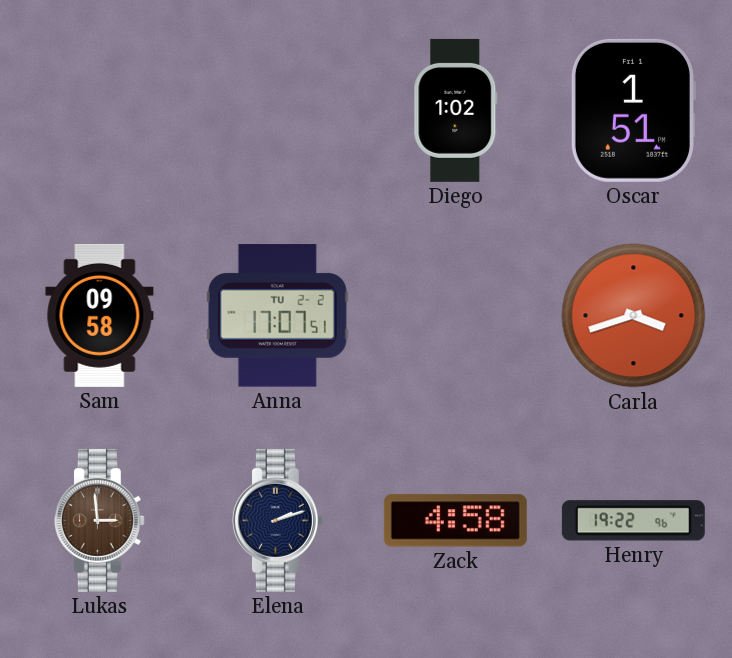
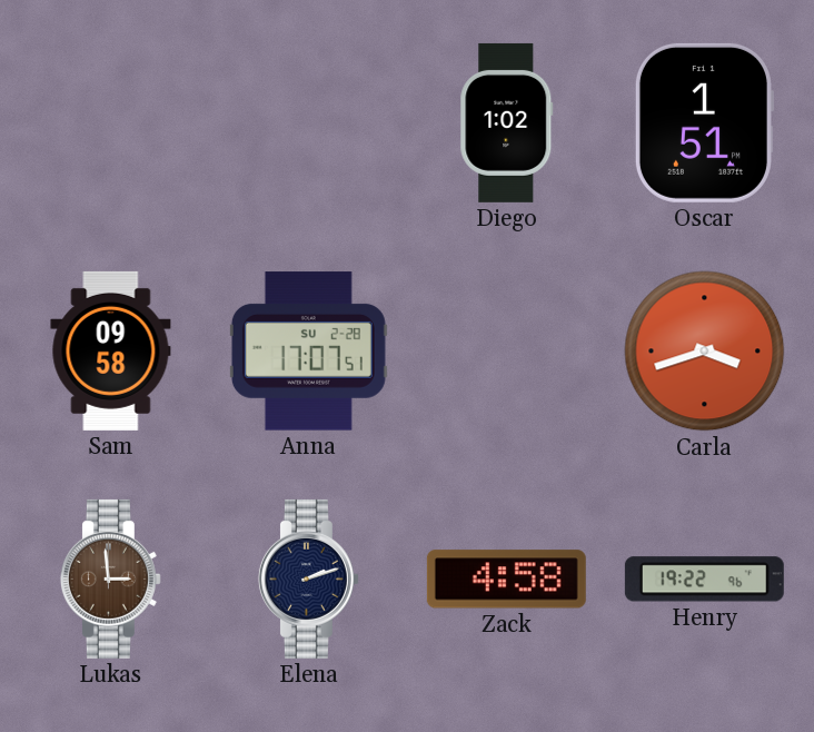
Anna date: TU 2-2 -> SU 2-28 (308, 352)
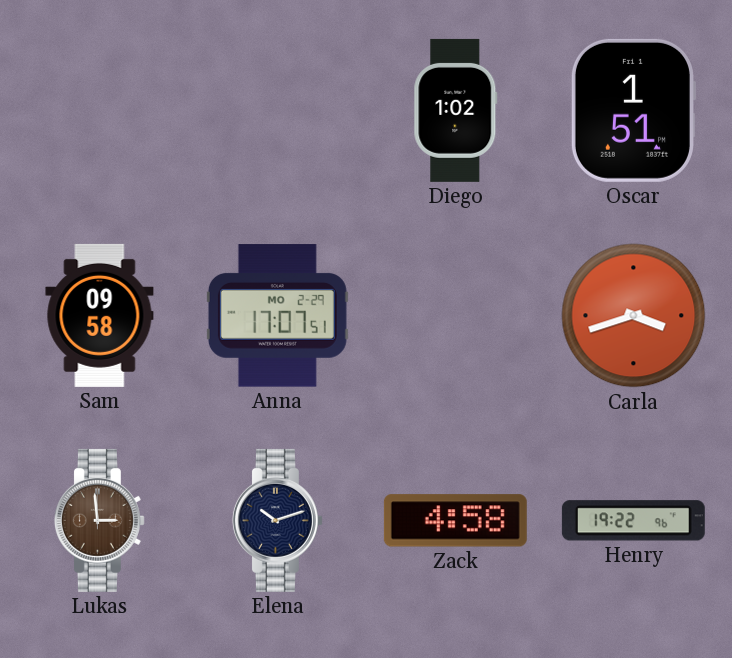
Anna date: SU 2-28 -> MO 2-29 (277, 316)
Elena: 2:12 -> 10:12 (277, 520)
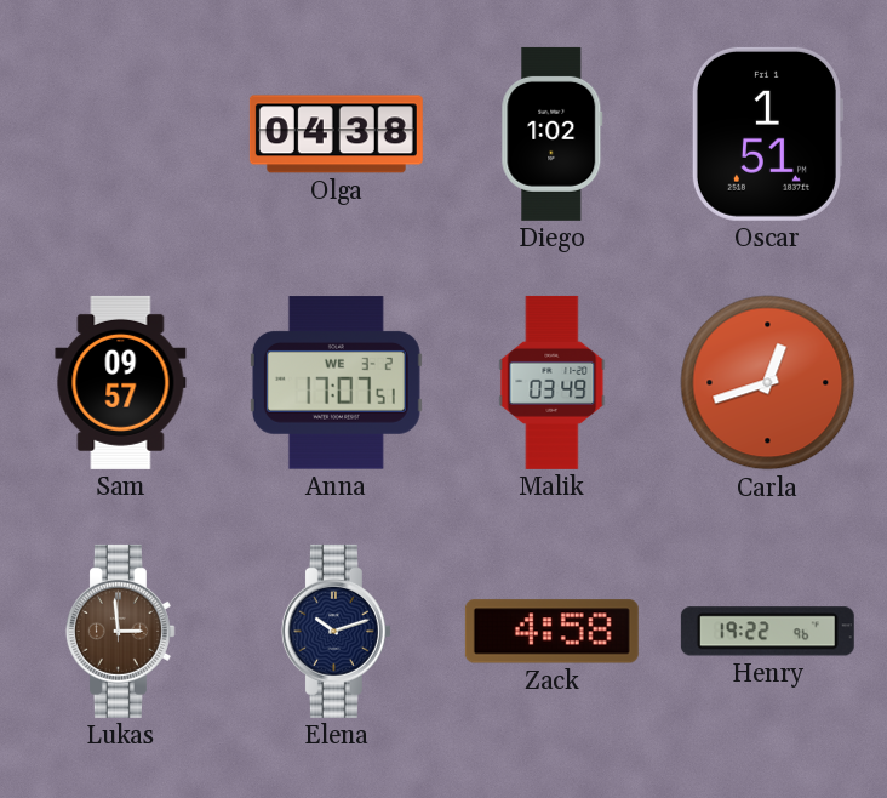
Olga: none -> 04:38 (336, 135)
Sam: 09:58 -> 09:57 (121, 382)
Anna date: MO 2-29 -> WE 3-2 (336, 383)
Malik: none -> 03:49 (553, 382)
Carla: 3:42 -> 12:42 (768, 383)
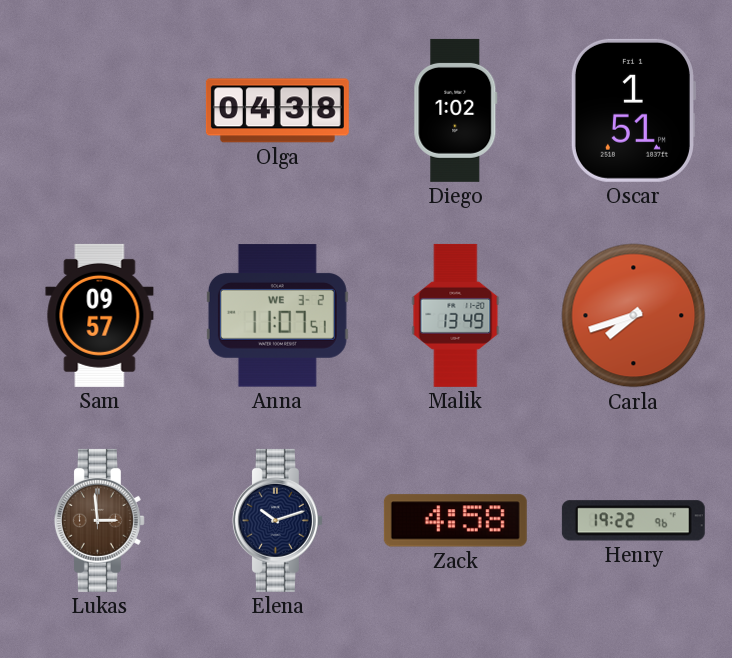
Anna: 17:07 -> 11:07 (277, 316)
Malik: 03:49 -> 13:49 (456, 315)
Carla: 12:42 -> 7:42 (634, 316)
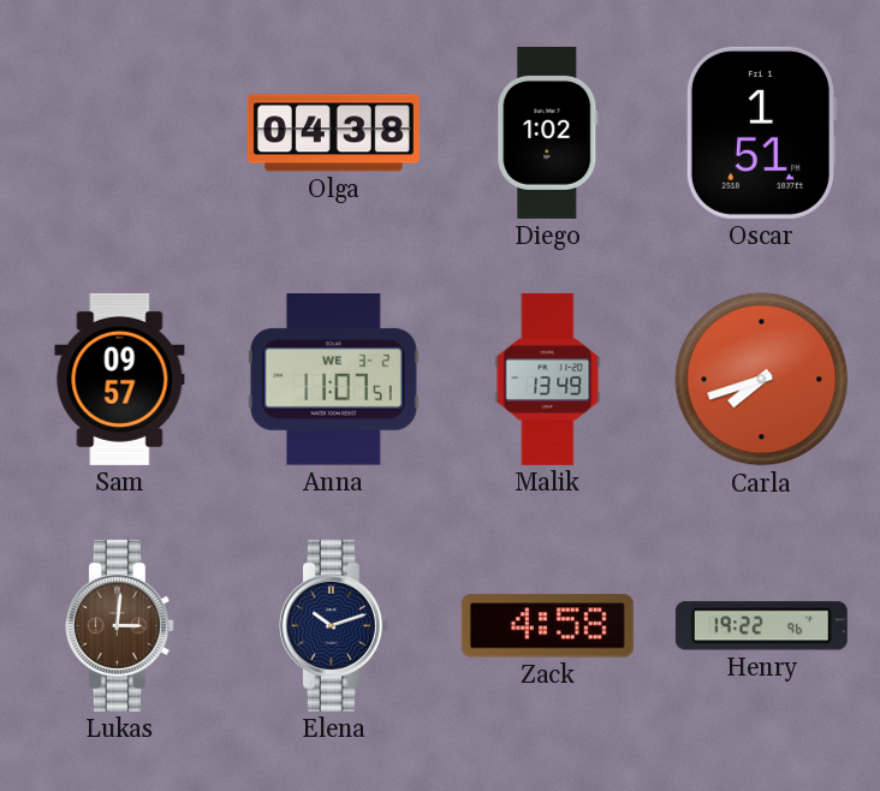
Lukas: 2:59 -> 3:01 (119, 625)
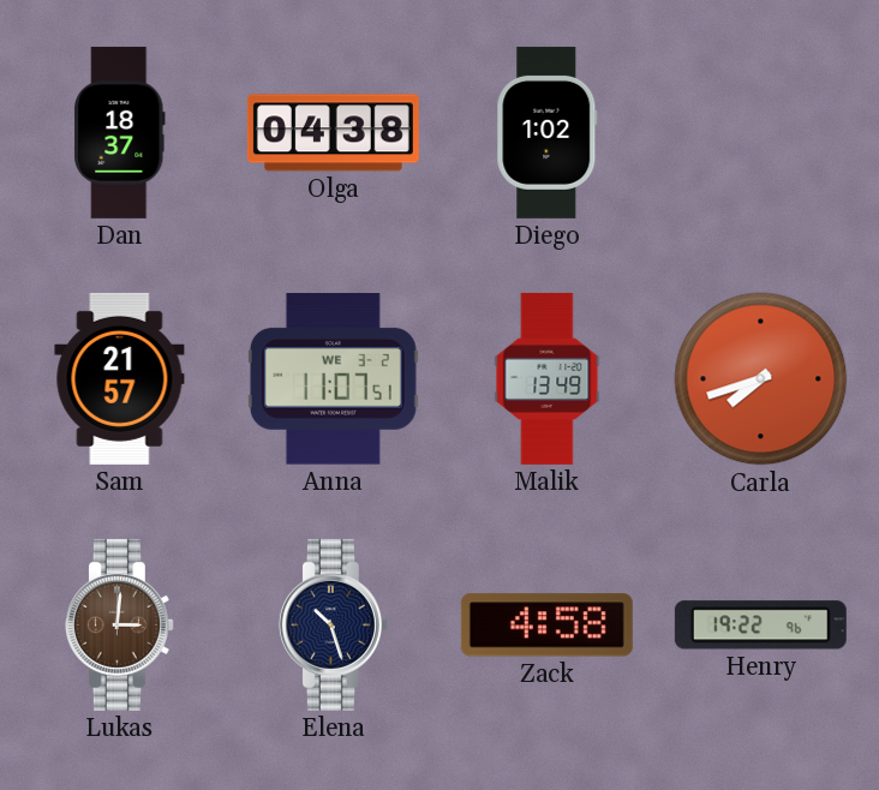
Dan: none -> 18:37 (120, 132)
Oscar: 1:51 -> none (761, 132)
Sam: 09:57 -> 21:57 (120, 378)
Elena: 10:12 -> 10:27 (333, 624)
